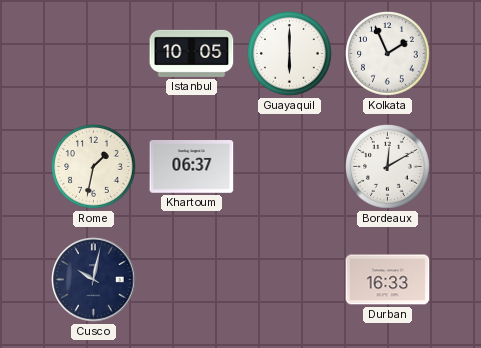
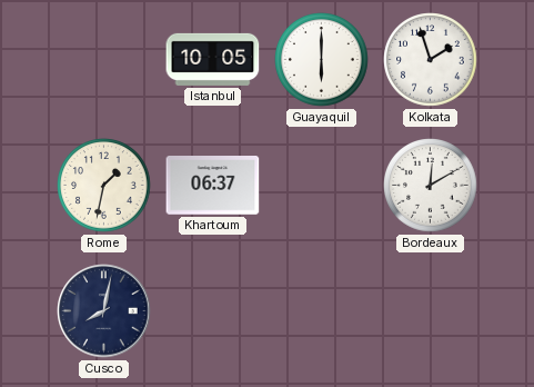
Kolkata: 1:56 -> 1:57 (431, 60)
Cusco: 10:02 -> 8:02 (104, 311)
Durban: 16:33 -> none (388, 280)
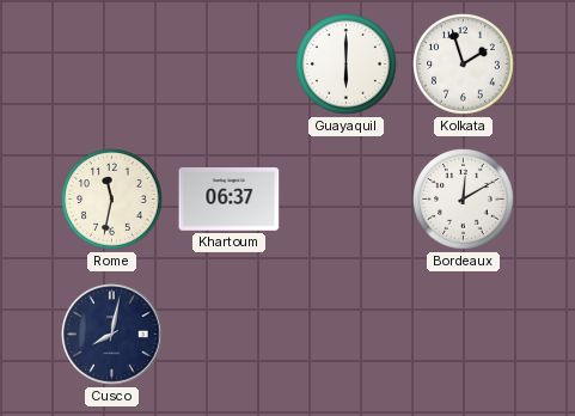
Istanbul: 10:05 -> none (213, 59)
Rome: 1:32 -> 11:32 (112, 200)
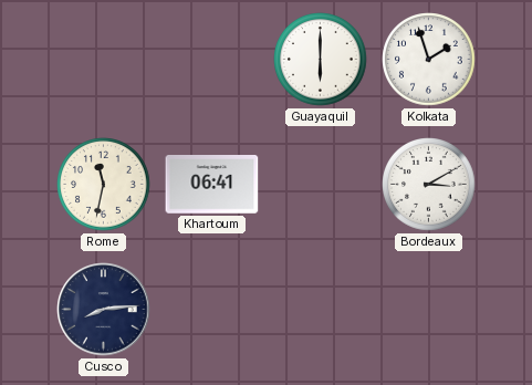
Khartoum: 06:37 -> 06:41 (212, 185)
Bordeaux: 12:10 -> 3:10 (429, 185)
Cusco: 8:02 -> 8:14 (104, 310)
